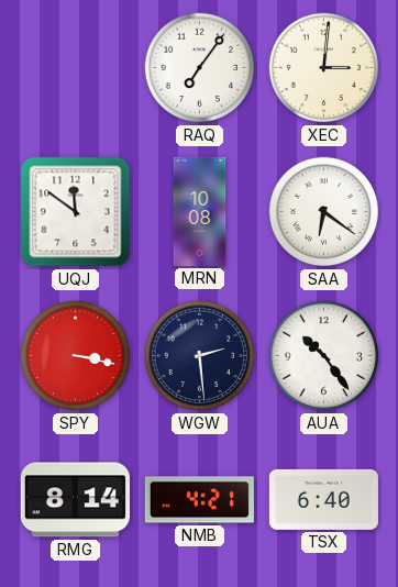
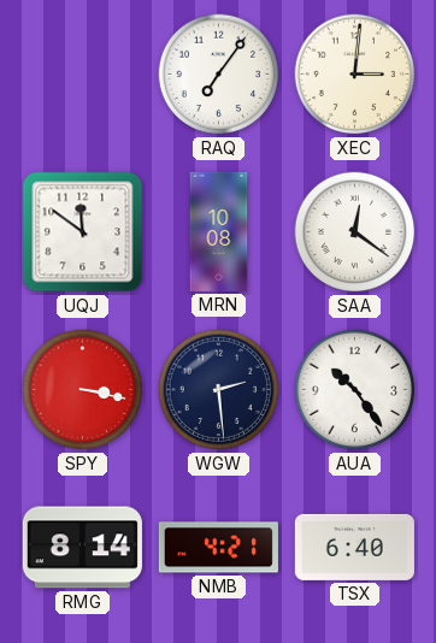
SAA: 6:21 -> 12:21 (355, 232)
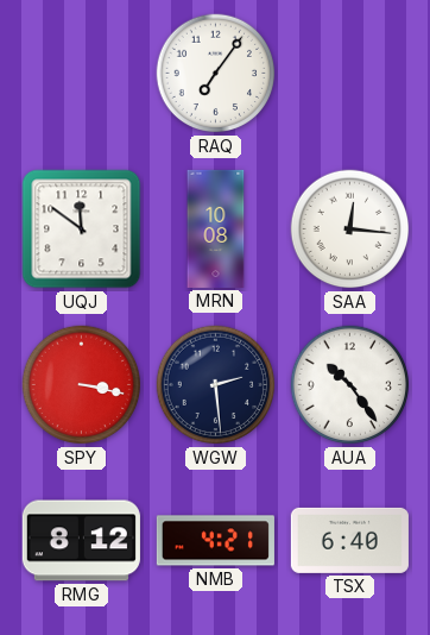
XEC: 3:01 -> none (355, 75)
SAA: 12:21 -> 12:16 (350, 230)
RMG: 8:14 -> 8:12 (81, 541)
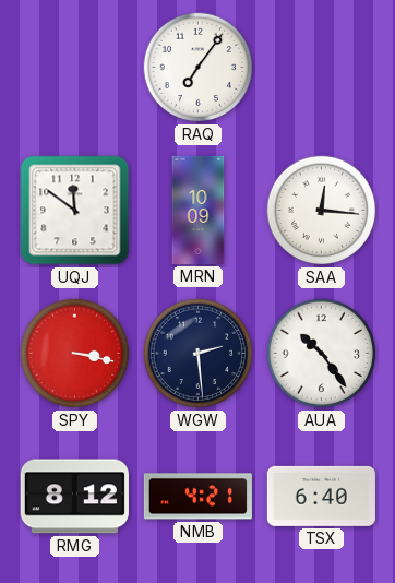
MRN: 10:08 -> 10:09 (199, 210)
